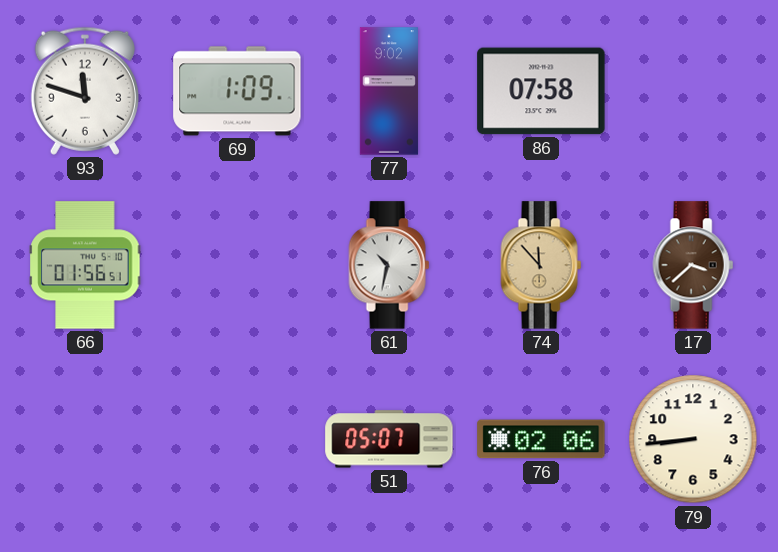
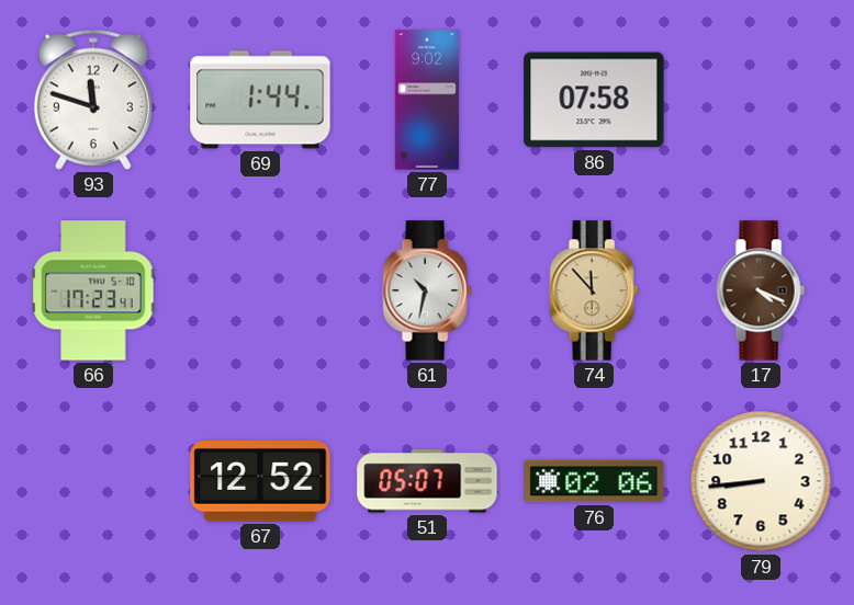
69: 1:09 -> 1:44 (260, 100)
66: 01:56 -> 17:23 (93, 290)
17: 3:38 -> 4:19 (761, 290)
67: none -> 12:52 (260, 482)
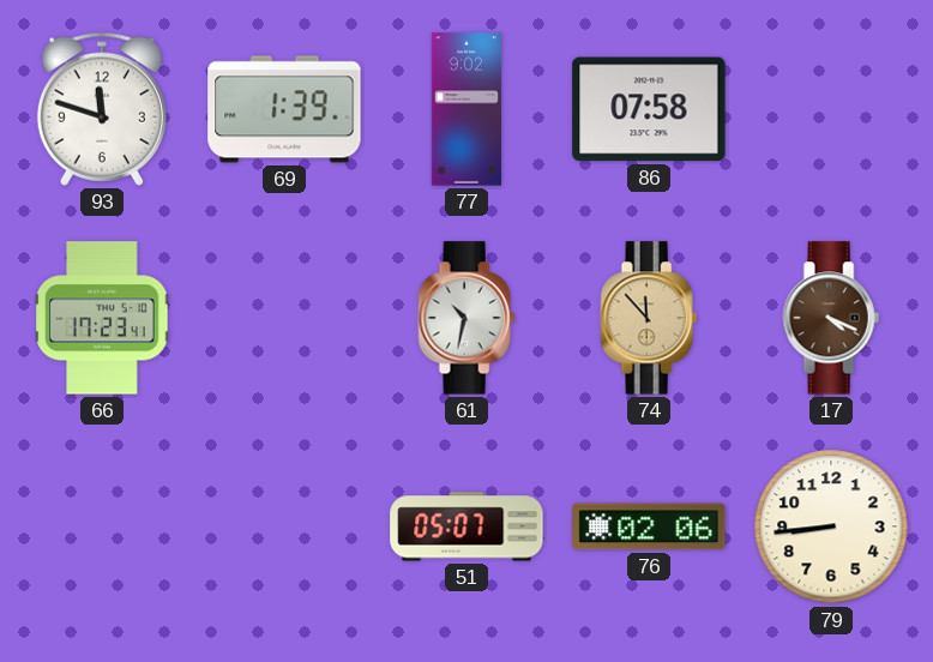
69: 1:44 -> 1:39 (284, 109)
67: 12:52 -> none (260, 482)
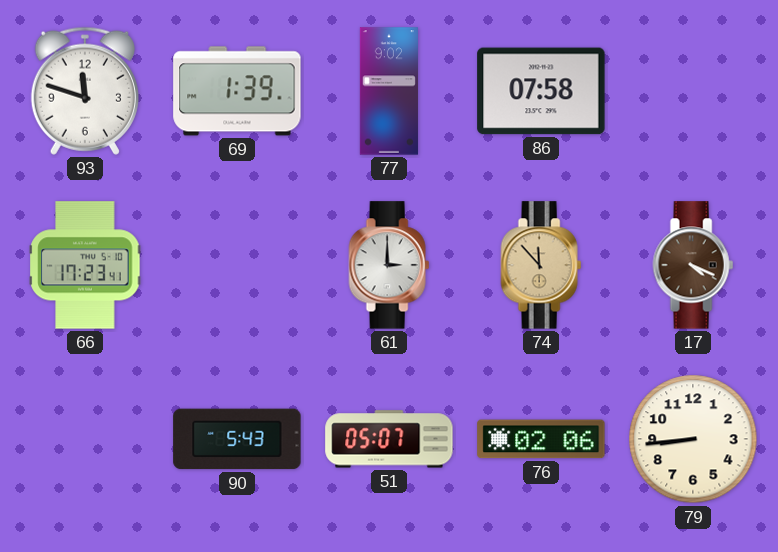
61: 10:32 -> 3:00 (389, 265)
90: none -> 5:43 (237, 439)
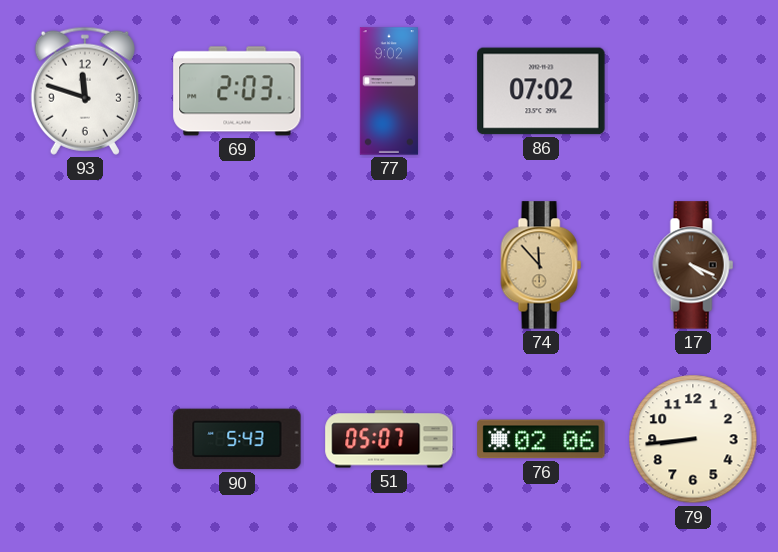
69: 1:39 -> 2:03 (237, 91)
86: 07:58 -> 07:02 (541, 91)
66: 17:23 -> none (85, 265)
61: 3:00 -> none (389, 265)
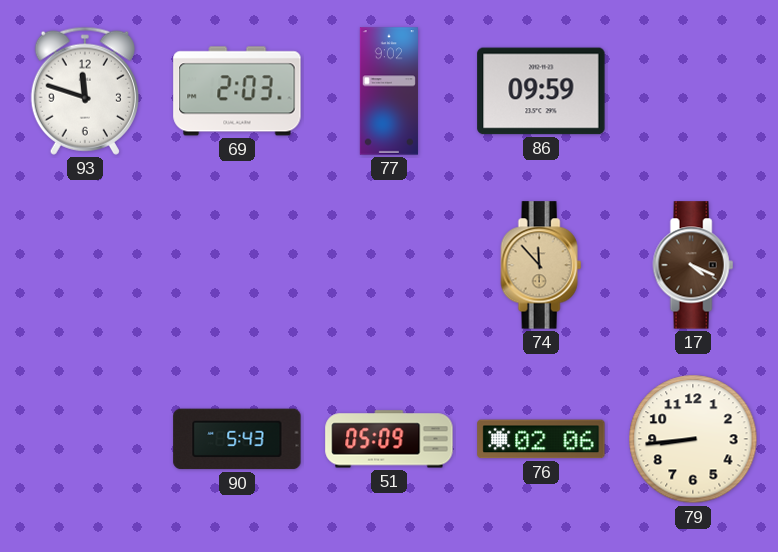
86: 07:02 -> 09:59 (541, 91)
51: 05:07 -> 05:09 (389, 439)
